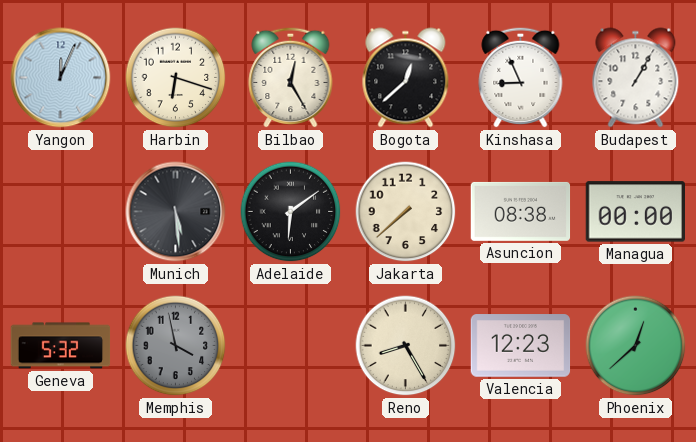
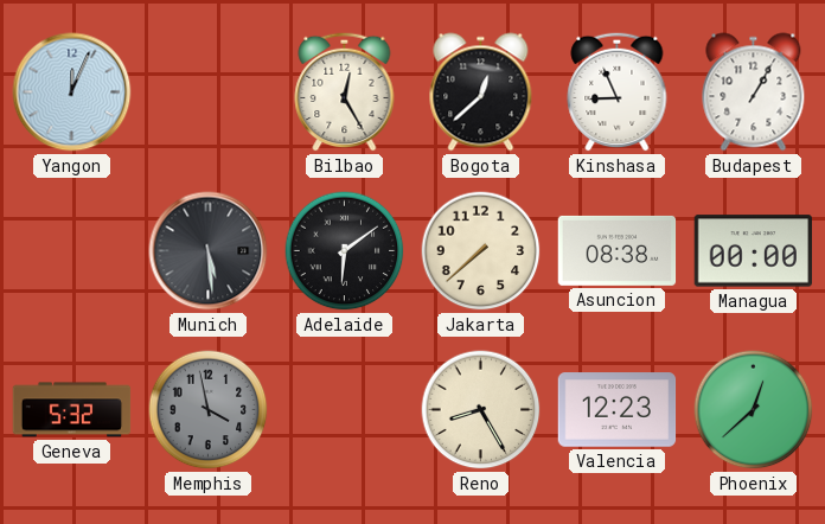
Harbin: 6:18 -> none (176, 78)
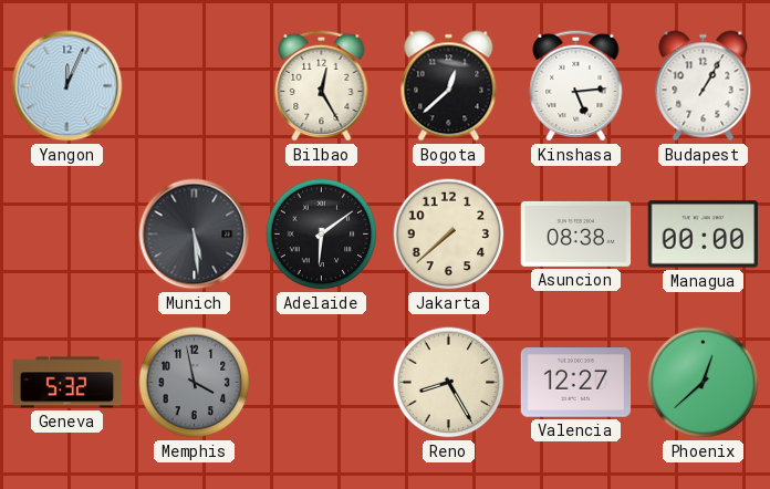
Kinshasa: 8:56 -> 5:14 (576, 85)
Valencia: 12:23 -> 12:27 (576, 383)
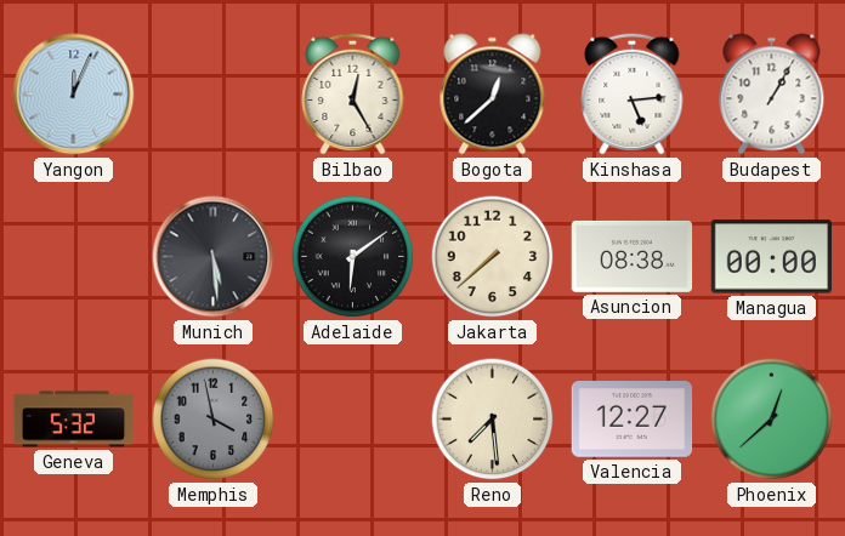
Reno: 8:25 -> 7:29 (493, 420)
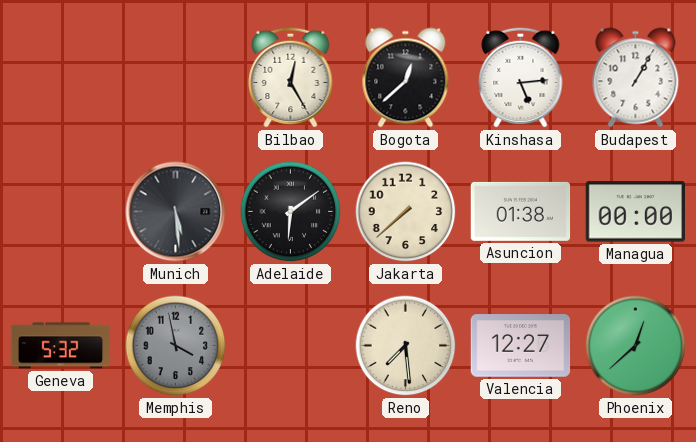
Yangon: 12:04 -> none (74, 95)
Asuncion: 08:38 -> 01:38 (521, 211)
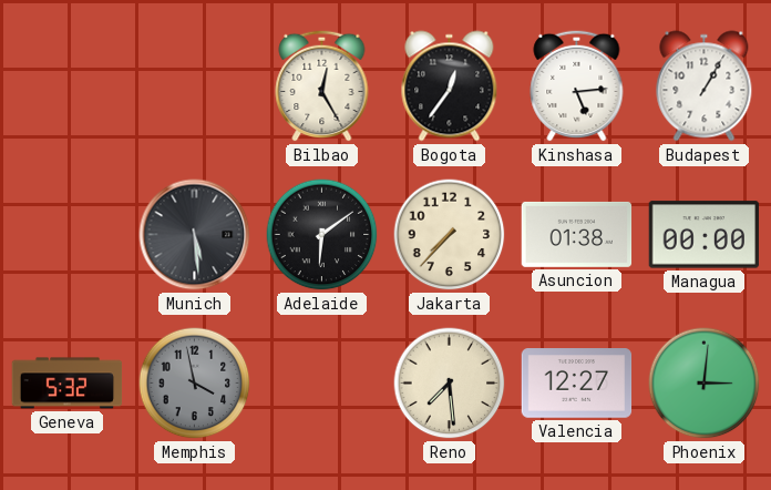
Bogota: 12:38 -> 12:36 (450, 86)
Jakarta: 7:38 -> 7:37 (450, 235)
Phoenix: 12:38 -> 3:01 (705, 384)
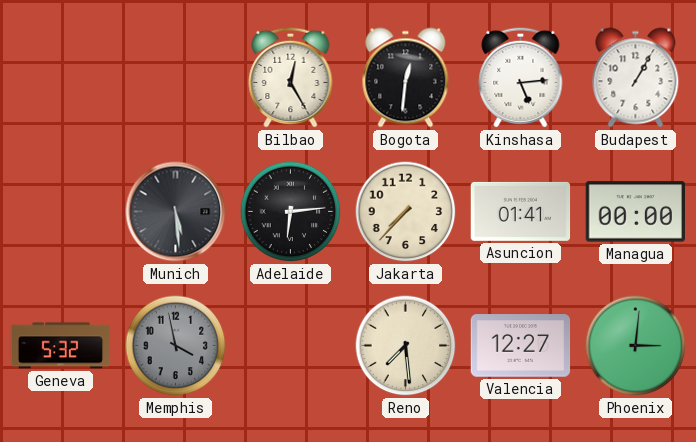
Bogota: 12:36 -> 12:31 (406, 78)
Adelaide: 6:09 -> 6:14 (291, 212)
Asuncion: 01:38 -> 01:41 (521, 211)
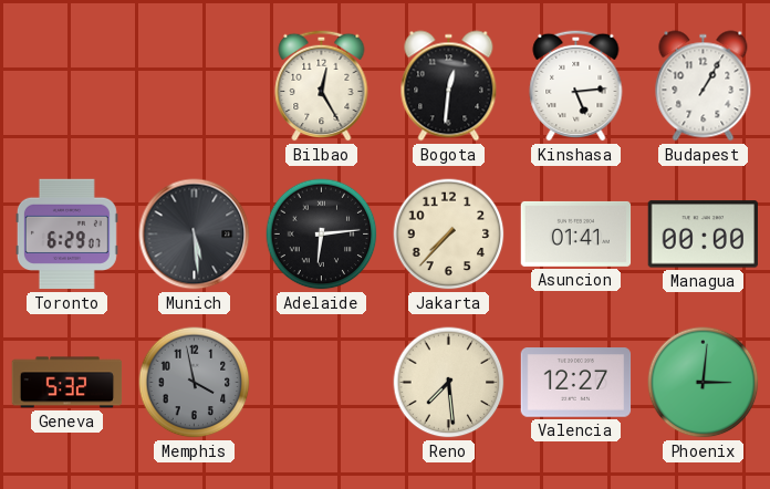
Toronto: none -> 6:29 (66, 235)
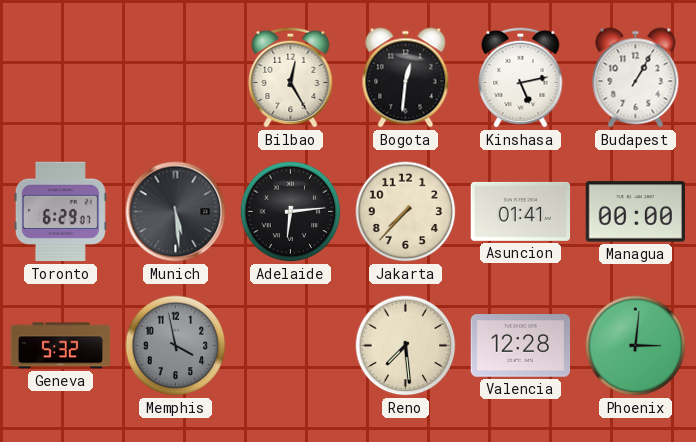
Kinshasa: 5:14 -> 5:13 (521, 77)
Valencia: 12:27 -> 12:28 (521, 346)
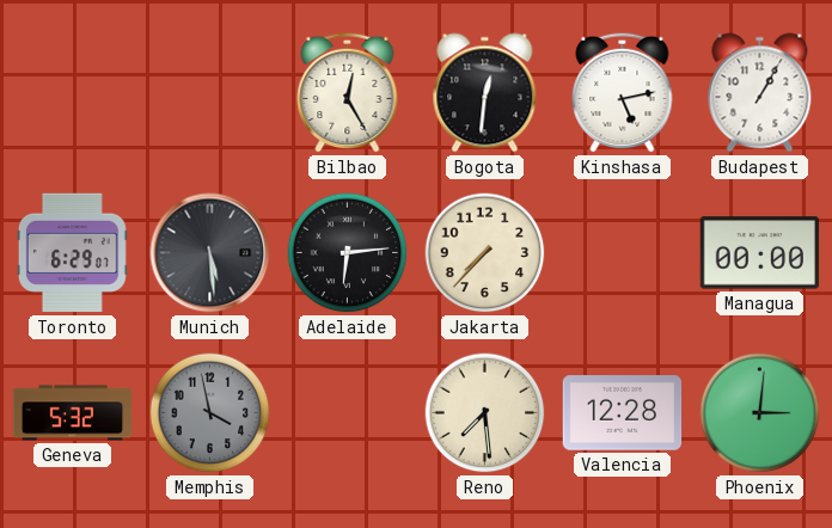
Asuncion: 01:41 -> none (521, 211)
